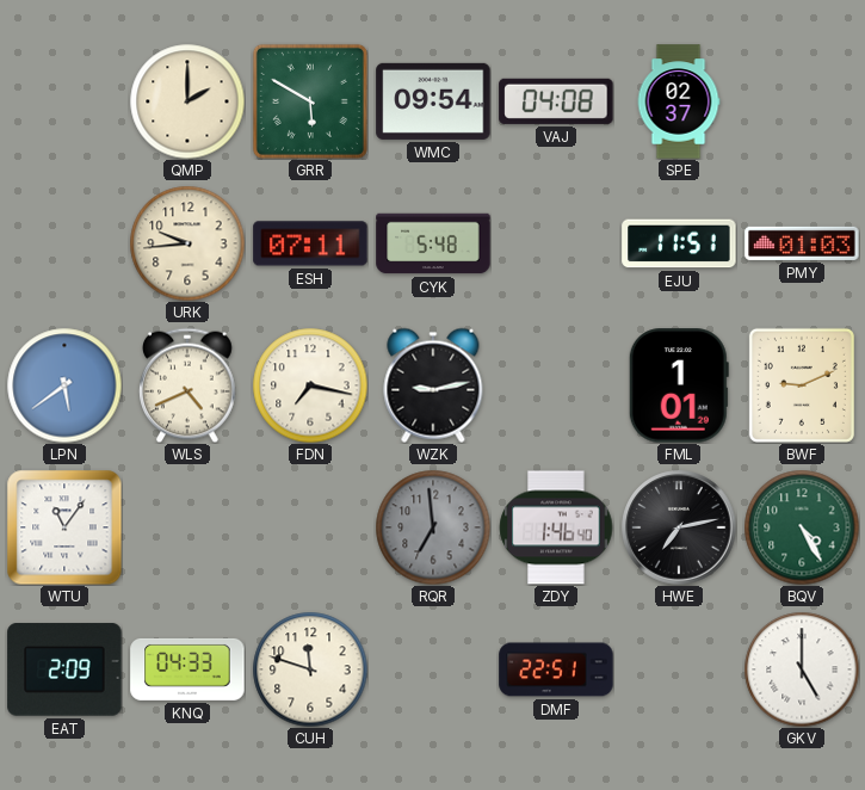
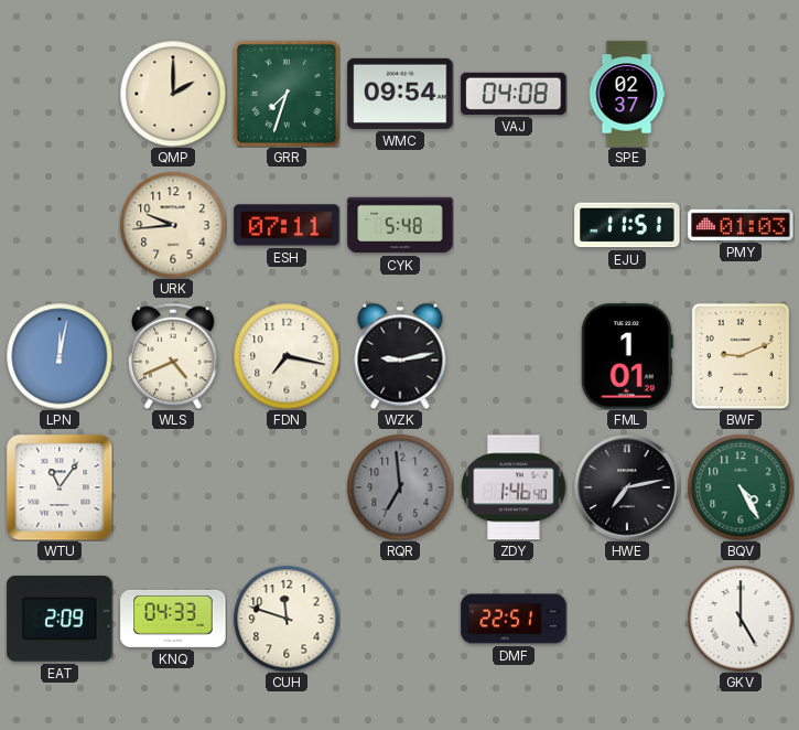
GRR: 5:50 -> 7:33 (287, 94)
LPN: 5:39 -> 12:02 (60, 356)
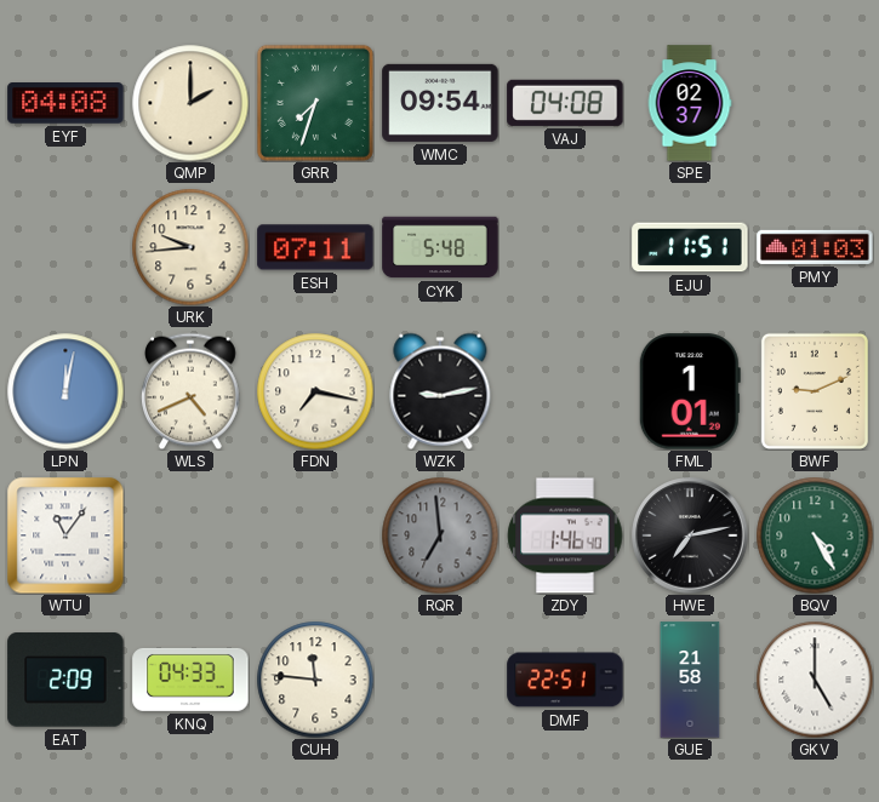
EYF: none -> 04:08 (65, 104)
CUH: 11:48 -> 11:46 (315, 680)
GUE: none -> 21:58 (690, 680)
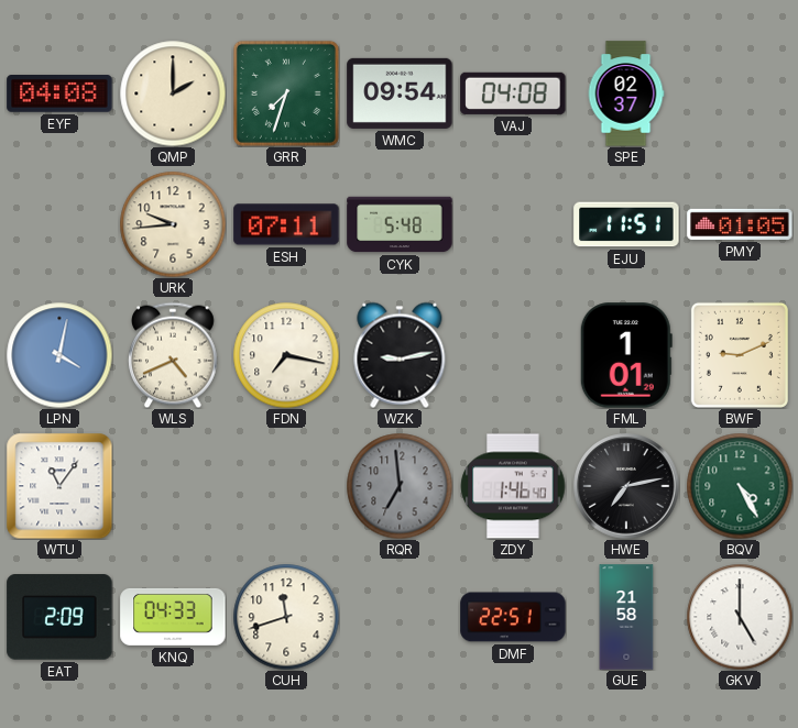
PMY: 01:03 -> 01:05 (740, 224)
LPN: 12:02 -> 4:02 (59, 355)
CUH: 11:46 -> 11:42 (286, 617)
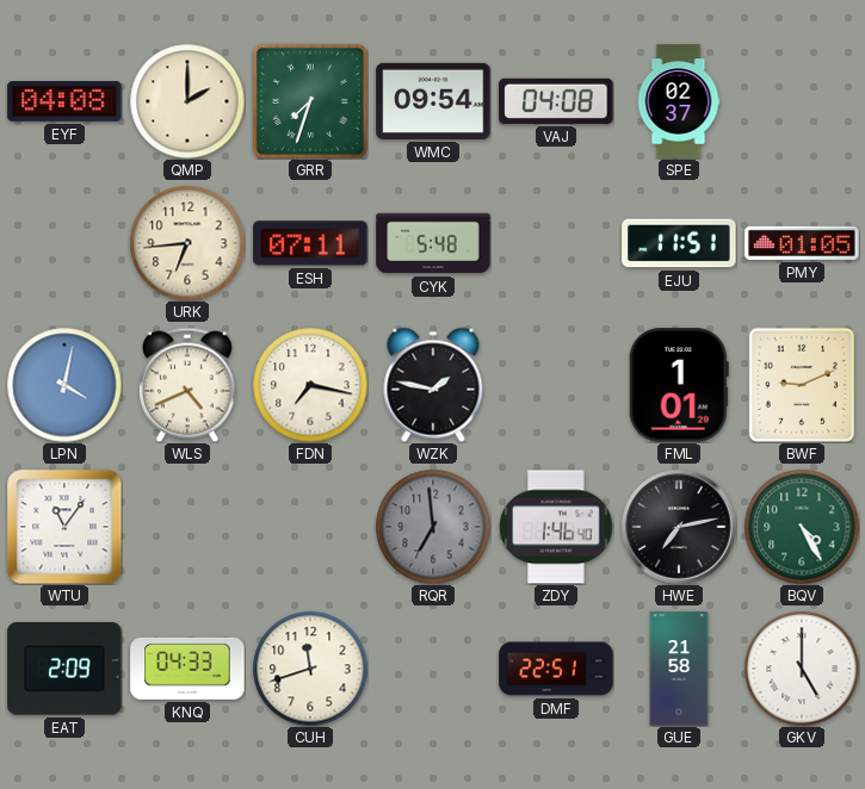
URK: 9:44 -> 6:44 (187, 243)
WZK: 9:13 -> 1:47 (433, 385)
